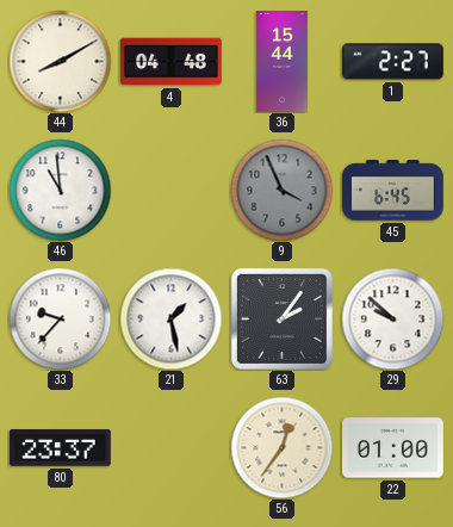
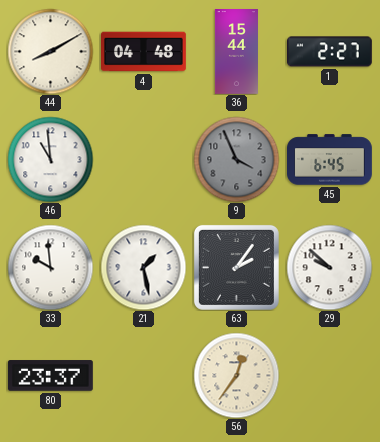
33: 9:37 -> 9:59 (50, 267)
22: 01:00 -> none (393, 448)
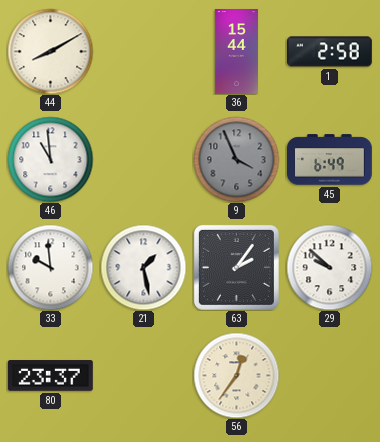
4: 04:48 -> none (144, 52)
1: 2:27 -> 2:58 (330, 52)
45: 6:45 -> 6:49 (330, 160)
